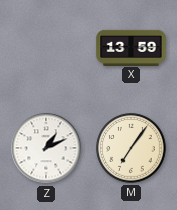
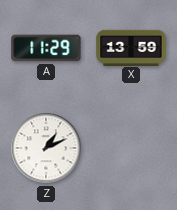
A: none -> 11:29 (46, 48)
M: 7:06 -> none (131, 148)
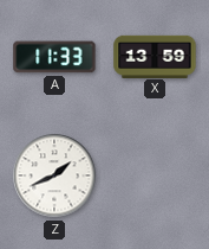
A: 11:29 -> 11:33 (54, 57)
Z: 1:11 -> 1:41 (54, 175)
